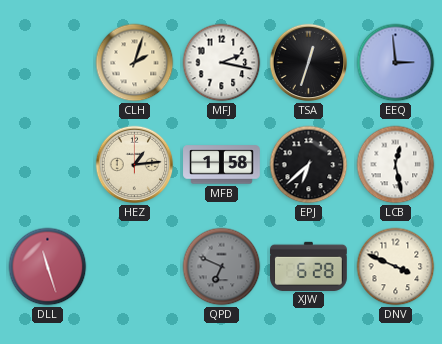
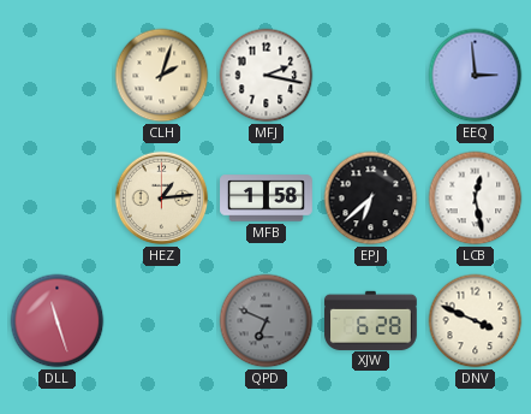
TSA: 12:33 -> none (309, 63)
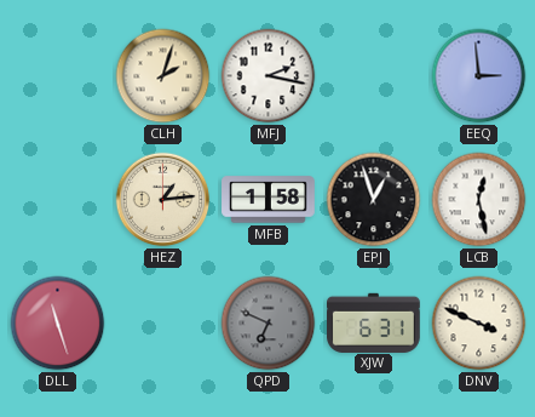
EPJ: 6:38 -> 12:57 (374, 200)
XJW: 6:28 -> 6:31 (374, 322)
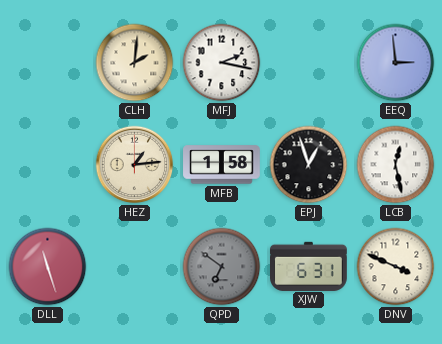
CLH: 2:03 -> 2:01 (135, 63)
QPD: 6:49 -> 6:51 (222, 267)
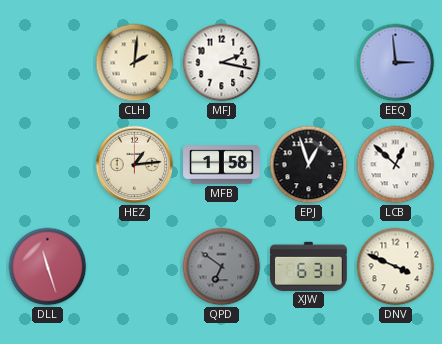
LCB: 12:28 -> 12:52 (396, 165)
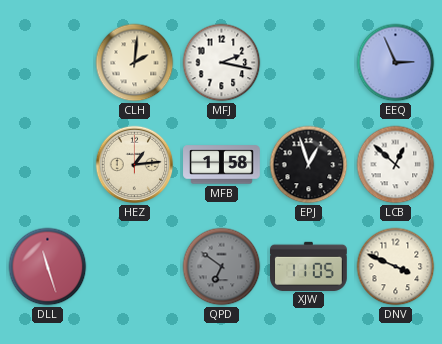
EEQ: 2:59 -> 2:56 (396, 63)
XJW: 6:31 -> 11:05 (309, 266)
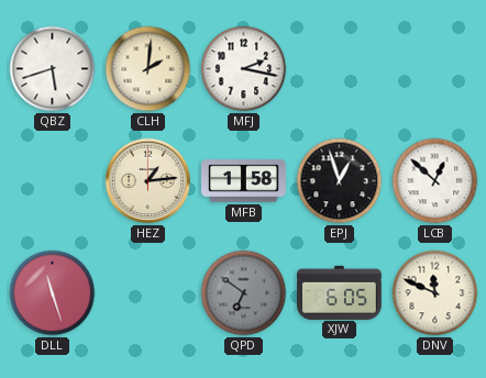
QBZ: none -> 5:42 (53, 69)
EEQ: 2:56 -> none (396, 63)
XJW: 11:05 -> 6:05 (340, 292)
DNV: 3:49 -> 11:49 (435, 293)
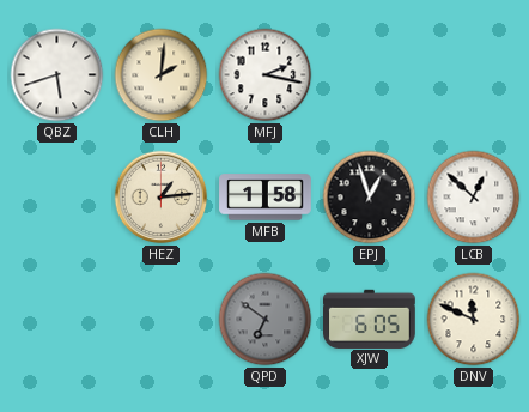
DLL: 11:27 -> none (53, 293)
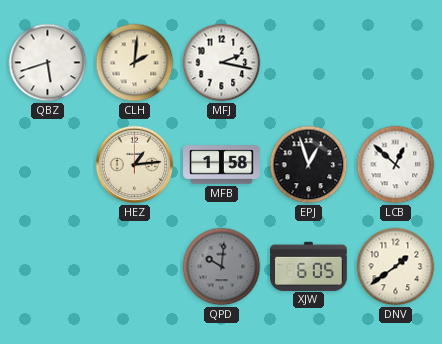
QPD: 6:51 -> 10:01 (222, 267)
DNV: 11:49 -> 1:39 (396, 267)
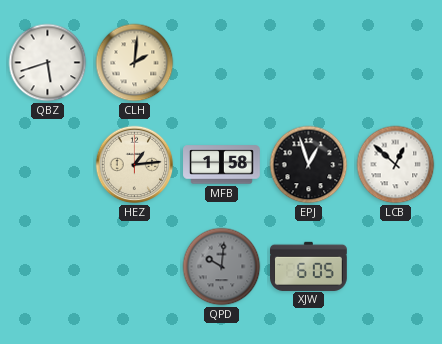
MFJ: 2:17 -> none (222, 63)
DNV: 1:39 -> none (396, 267)
